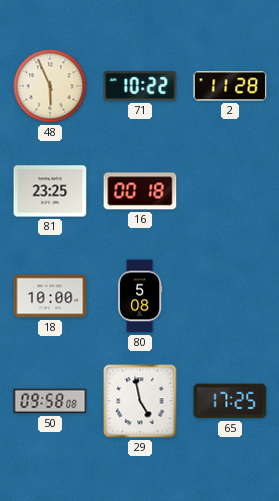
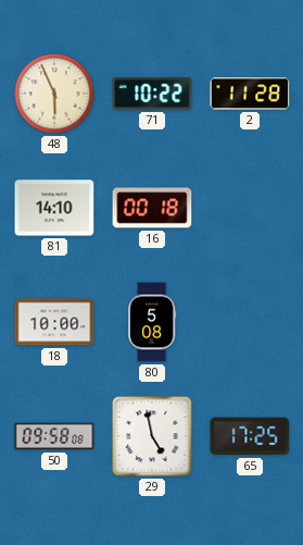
81: 23:25 -> 14:10 (54, 208)
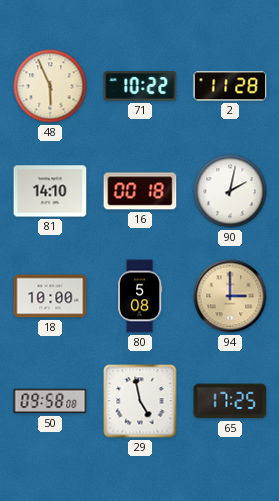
90: none -> 2:02 (230, 191)
94: none -> 3:00 (230, 296)
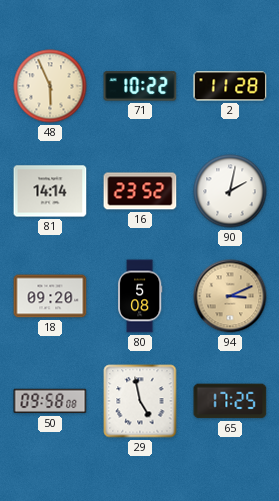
81: 14:10 -> 14:14 (50, 191)
16: 00:18 -> 23:52 (140, 191)
18: 10:00 -> 09:20 (50, 296)
94: 3:00 -> 3:11 (230, 296)
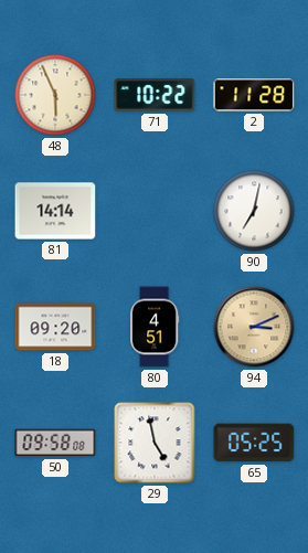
16: 23:52 -> none (140, 191)
90: 2:02 -> 7:02 (254, 211)
80: 5:08 -> 4:51 (155, 327)
65: 17:25 -> 05:25 (254, 443)
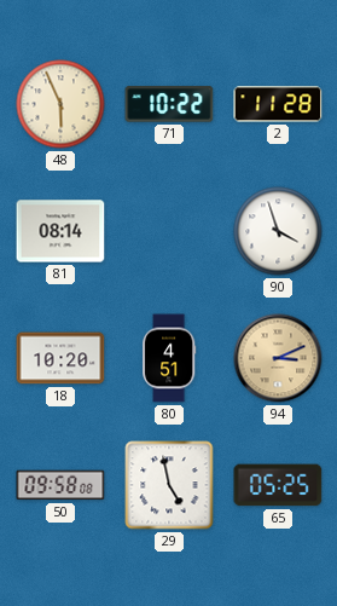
81: 14:14 -> 08:14 (60, 231)
90: 7:02 -> 3:57 (278, 231)
18: 09:20 -> 10:20 (60, 358)
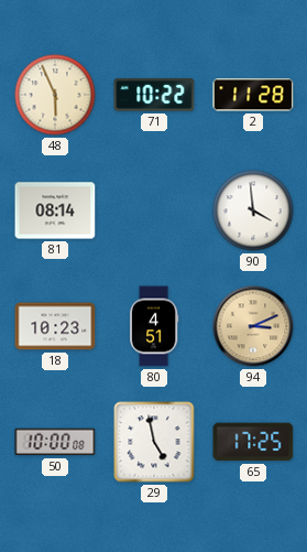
90: 3:57 -> 3:59 (253, 210)
18: 10:20 -> 10:23 (55, 326)
50: 09:58 -> 10:00 (55, 442)
65: 05:25 -> 17:25 (253, 442)
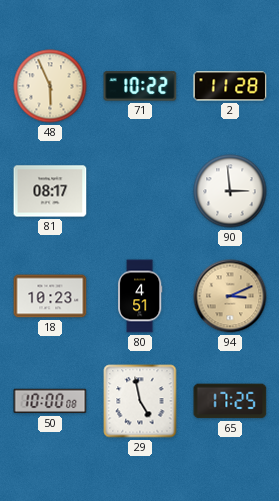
81: 08:14 -> 08:17 (50, 191)
90: 3:59 -> 2:59 (230, 191)
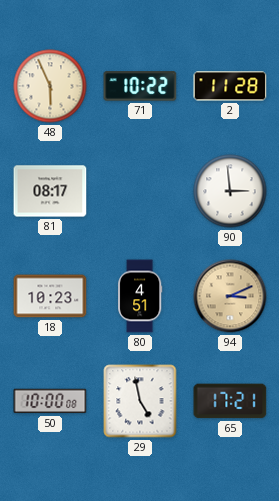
65: 17:25 -> 17:21 (230, 401)
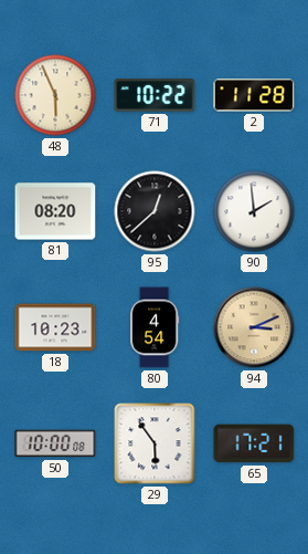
81: 08:17 -> 08:20 (55, 211)
95: none -> 12:38 (155, 211)
90: 2:59 -> 1:59 (254, 211)
80: 4:51 -> 4:54 (155, 327)
29: 4:58 -> 5:54 (155, 443)
